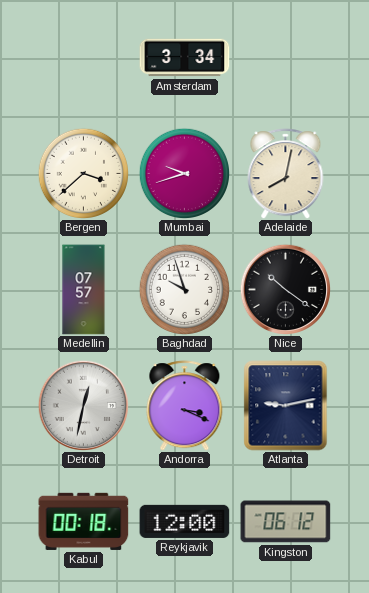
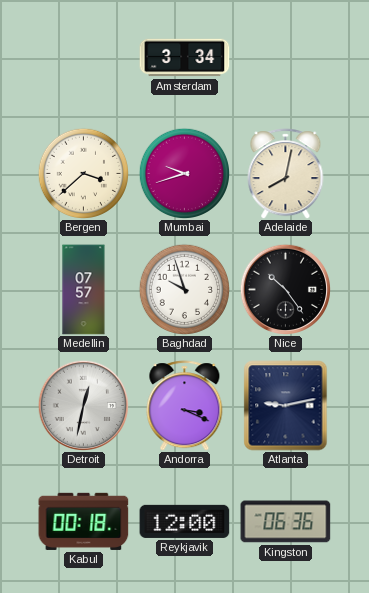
Nice: 10:21 -> 10:24 (285, 289)
Kingston: 06:12 -> 06:36 (286, 522)
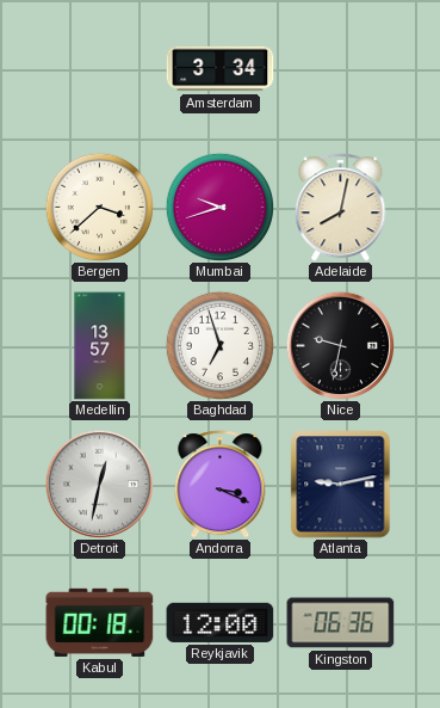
Medellin: 07:57 -> 13:57 (100, 346)
Baghdad: 9:57 -> 6:57 (219, 345)
Nice: 10:24 -> 9:32 (340, 345)
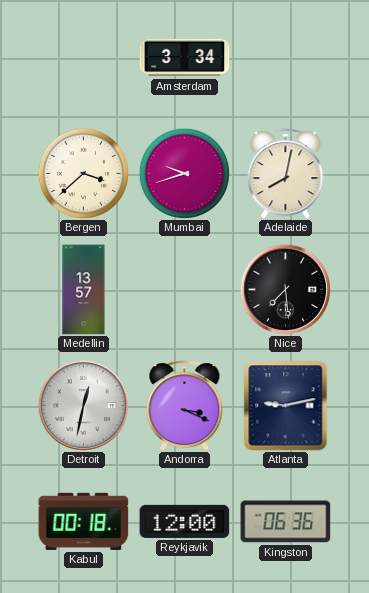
Baghdad: 6:57 -> none (219, 345)
Nice: 9:32 -> 7:29 (285, 289)
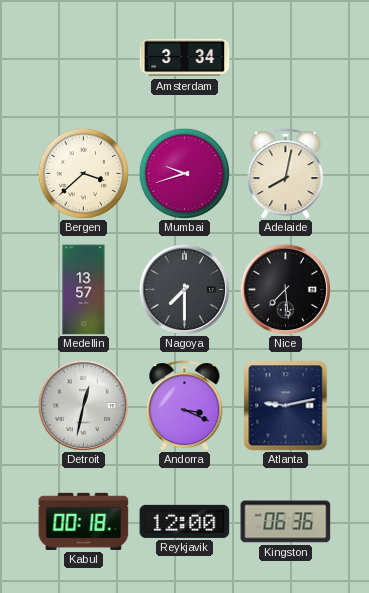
Nagoya: none -> 7:30 (184, 289)
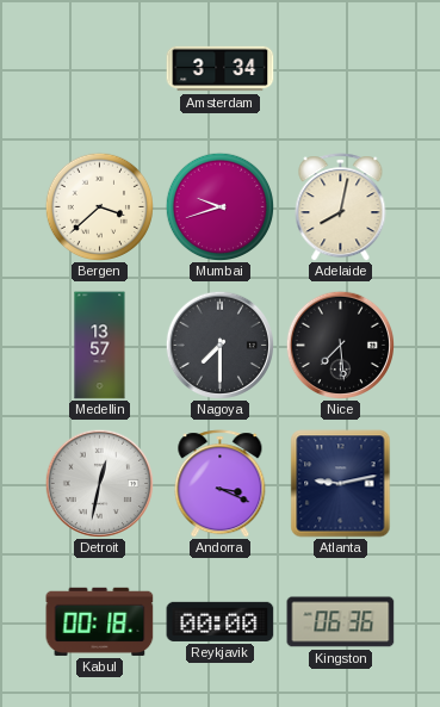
Reykjavik: 12:00 -> 00:00 (221, 621)
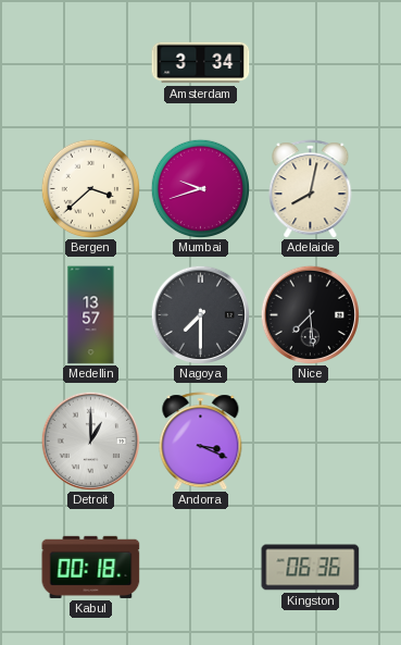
Detroit: 12:32 -> 1:00 (90, 441)
Atlanta: 9:13 -> none (341, 484)
Reykjavik: 00:00 -> none (221, 621)
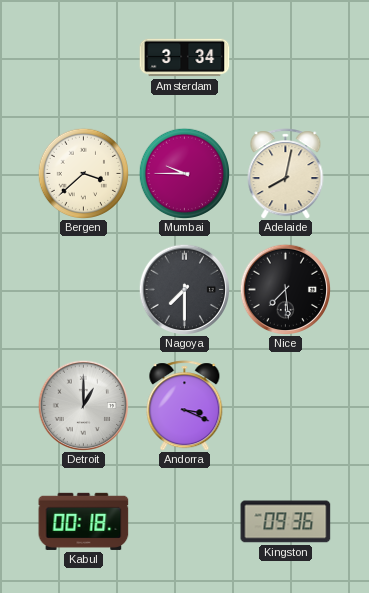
Mumbai: 9:42 -> 9:45 (184, 173)
Medellin: 13:57 -> none (91, 315)
Kingston: 06:36 -> 09:36 (286, 522)
